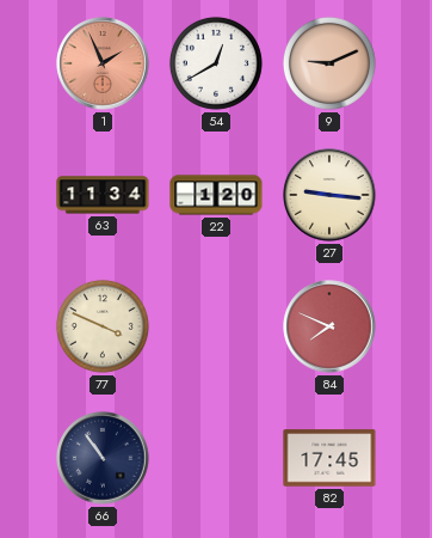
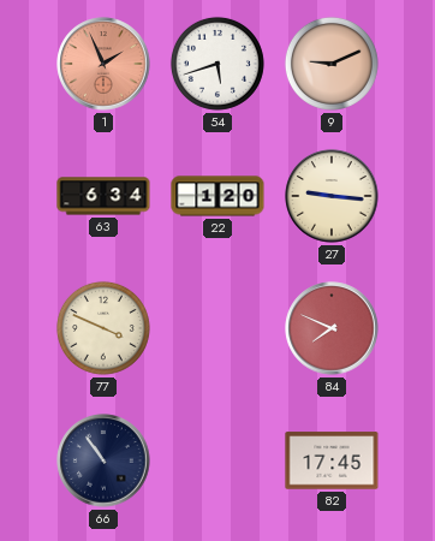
54: 12:40 -> 5:42 (218, 64)
63: 11:34 -> 6:34 (103, 196)
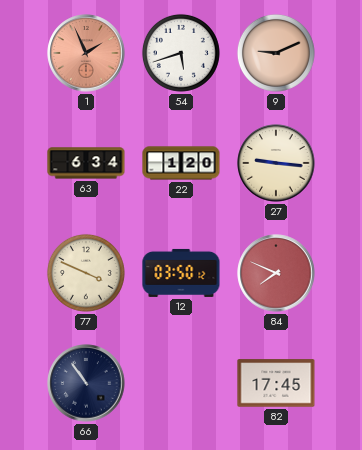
12: none -> 03:50 (181, 273)
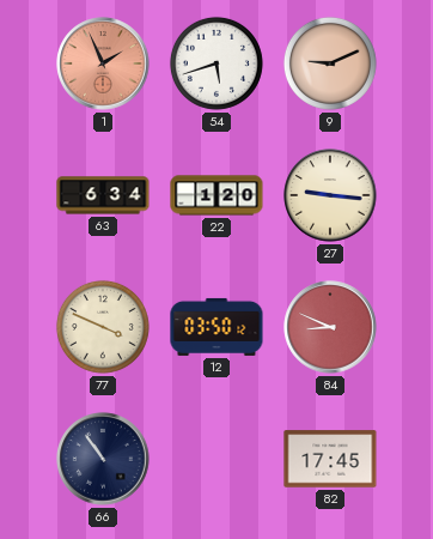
84: 7:49 -> 8:49 (330, 327)
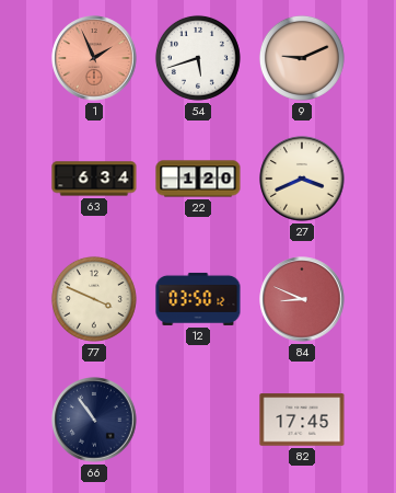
27: 9:16 -> 3:41 (302, 179)
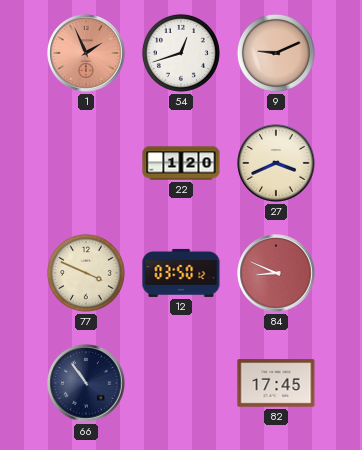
54: 5:42 -> 12:42 (181, 53)
63: 6:34 -> none (94, 179)
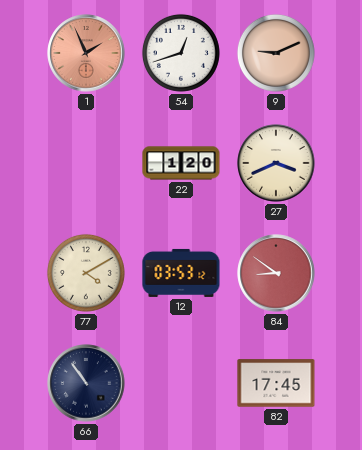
77: 3:49 -> 4:10 (86, 273)
12: 03:50 -> 03:53 (181, 273)
84: 8:49 -> 8:51 (276, 273)
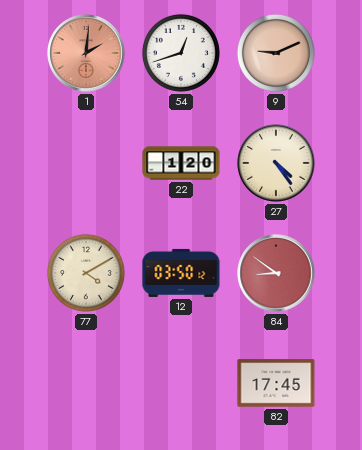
1: 1:56 -> 2:01 (86, 53)
27: 3:41 -> 4:24 (276, 163)
12: 03:53 -> 03:50 (181, 273)
66: 10:54 -> none (86, 383)
